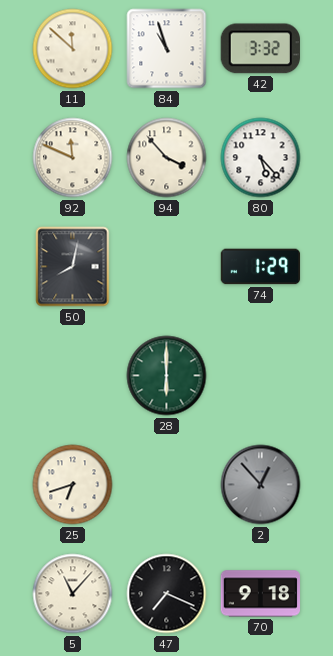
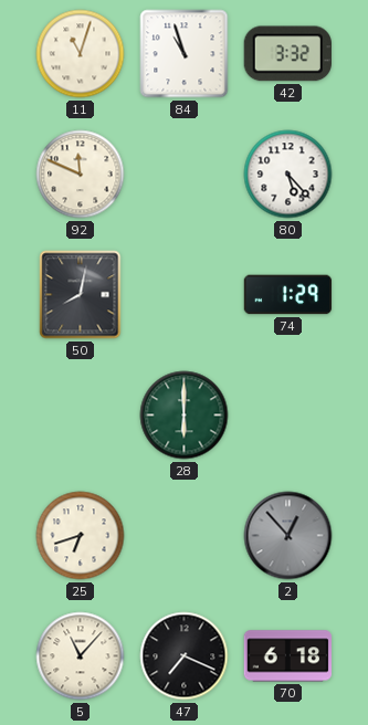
11: 11:52 -> 11:03 (81, 54)
94: 3:53 -> none (167, 158)
70: 9:18 -> 6:18 (288, 656)
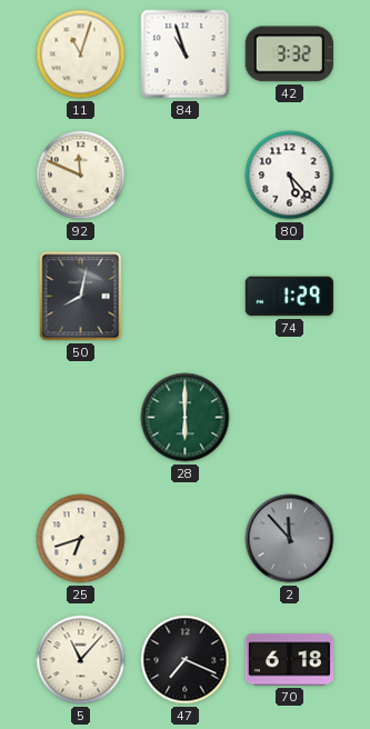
2: 12:53 -> 11:53 (290, 539)
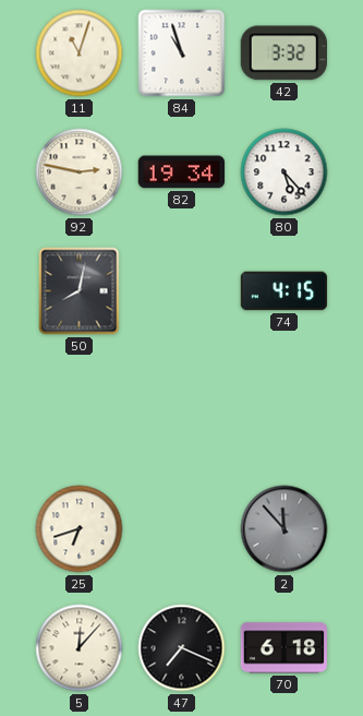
92: 11:49 -> 2:47 (80, 172)
82: none -> 19:34 (182, 172)
74: 1:29 -> 4:15 (285, 291)
28: 6:00 -> none (186, 418)
5: 11:07 -> 12:07 (80, 648)
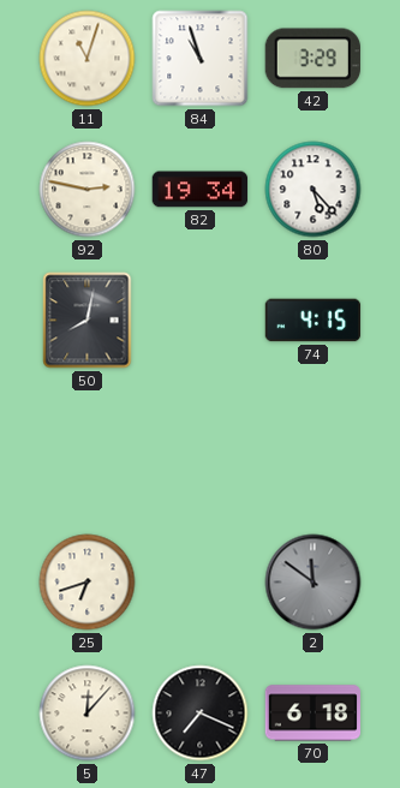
42: 3:32 -> 3:29 (312, 59)
2: 11:53 -> 11:51 (314, 583)
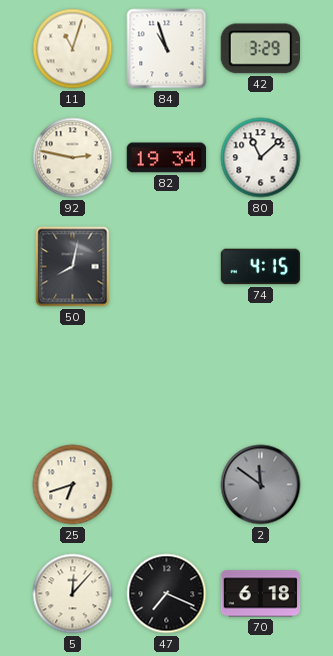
80: 5:23 -> 11:08 (261, 158)
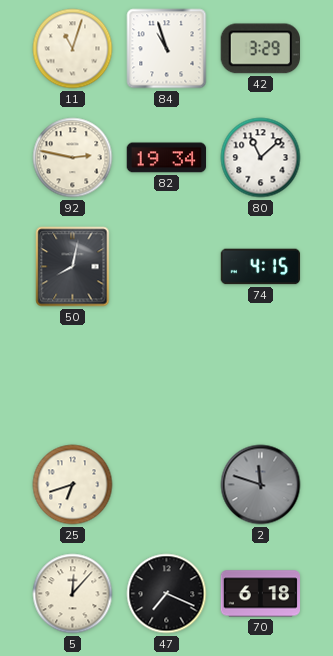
2: 11:51 -> 11:48 (261, 485)
